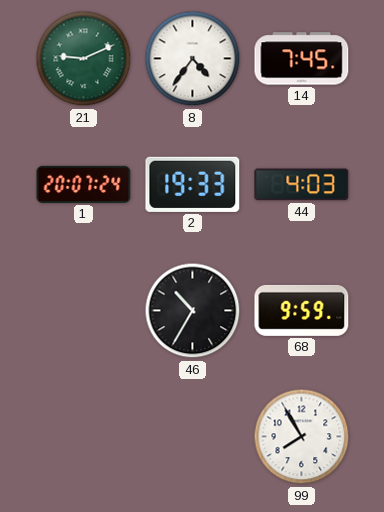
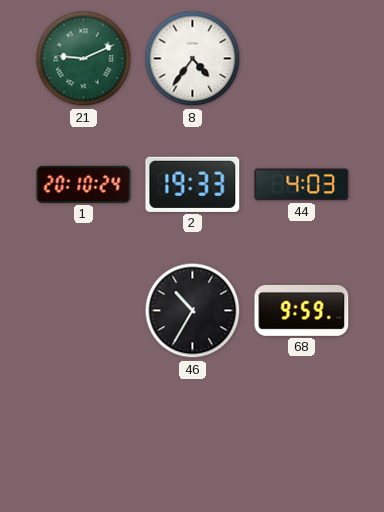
14: 7:45 -> none (302, 59)
1: 20:07 -> 20:10 (84, 184)
99: 7:55 -> none (302, 437)
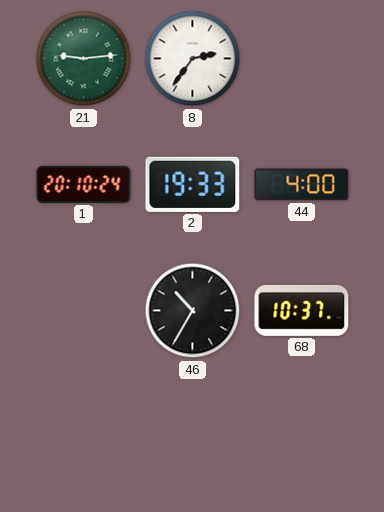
21: 9:11 -> 9:14 (84, 59)
8: 4:36 -> 2:36 (193, 59)
44: 4:03 -> 4:00 (302, 185)
68: 9:59 -> 10:37 (302, 310)
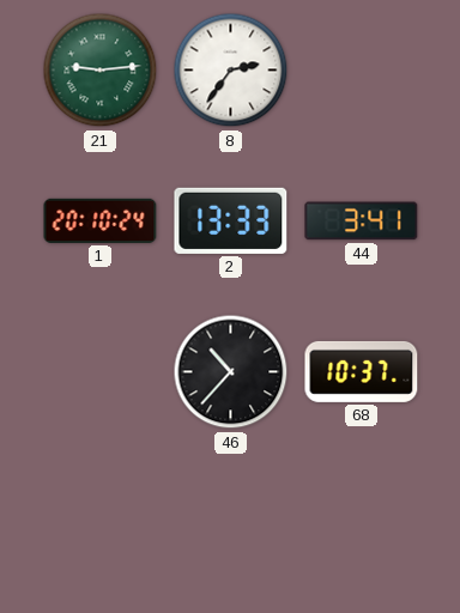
2: 19:33 -> 13:33 (231, 220)
44: 4:00 -> 3:41 (362, 221)
46: 10:35 -> 10:37 (231, 372)
